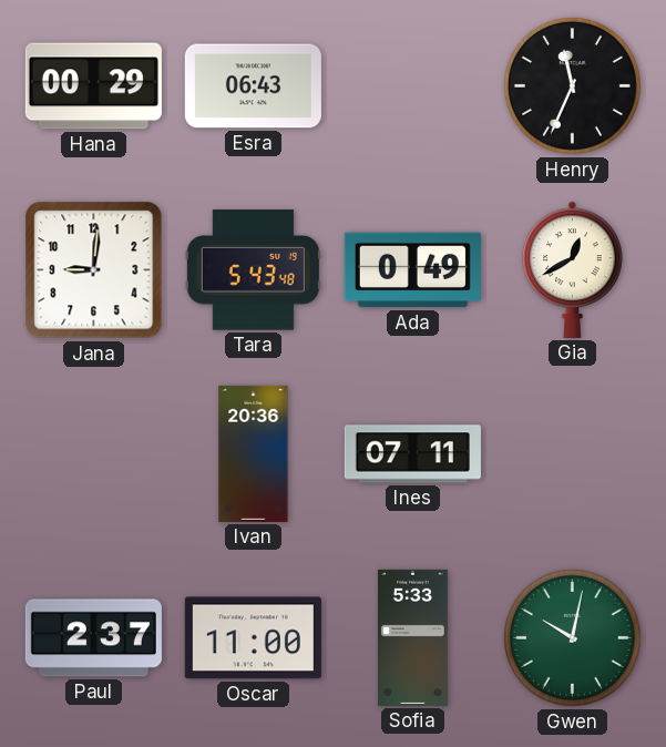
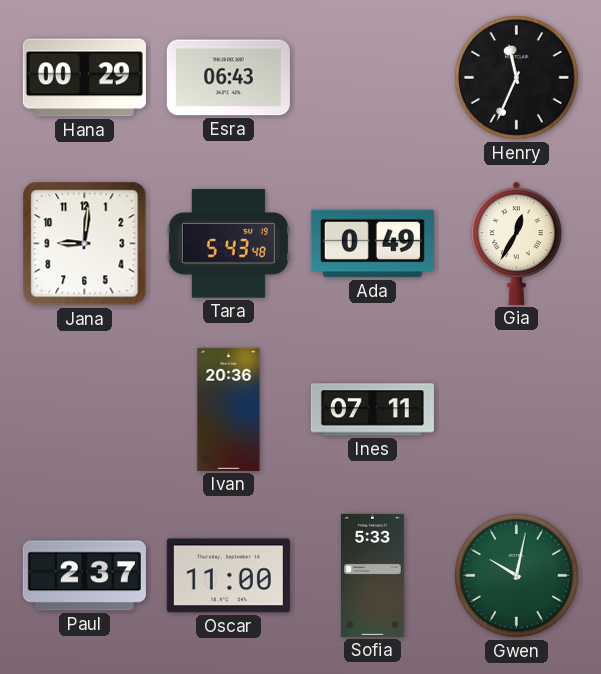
Gia: 12:40 -> 12:35 (517, 243)
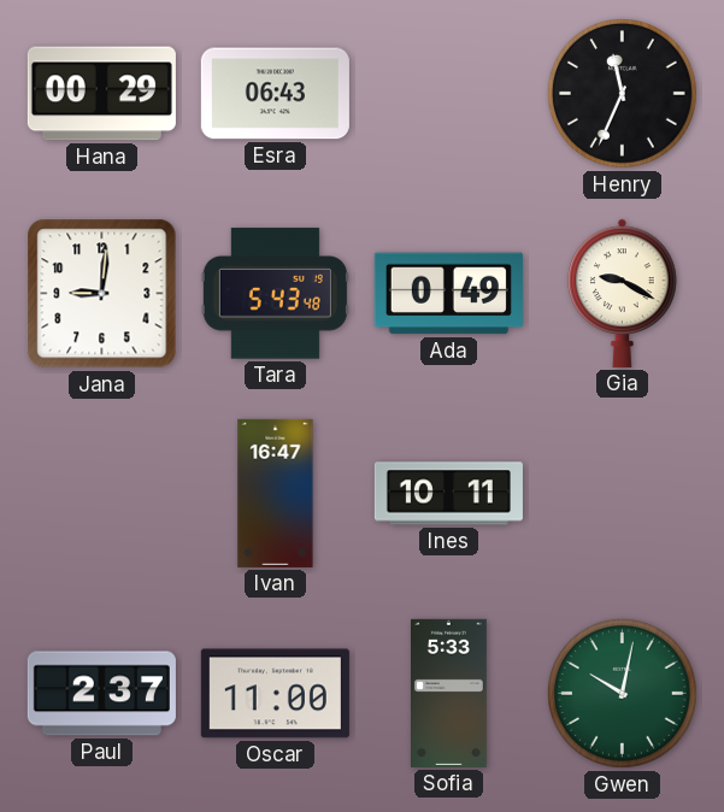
Gia: 12:35 -> 9:20 (623, 293)
Ivan: 20:36 -> 16:47 (276, 493)
Ines: 07:11 -> 10:11 (448, 494)
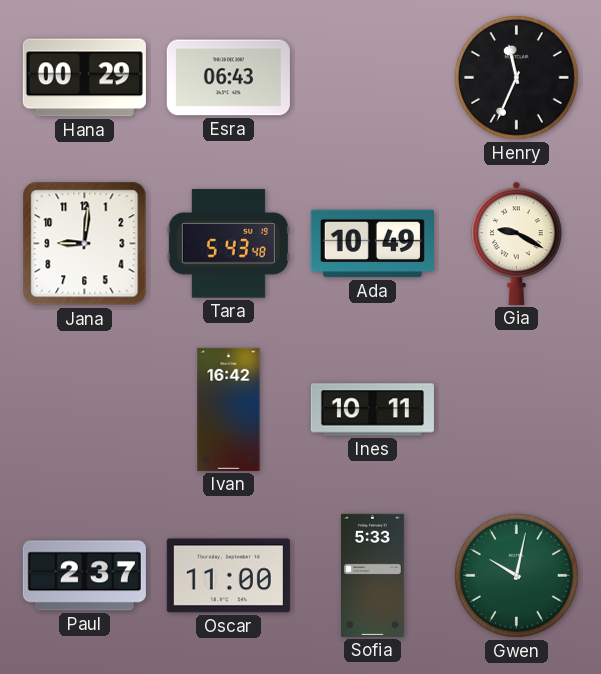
Ada: 0:49 -> 10:49 (372, 244)
Ivan: 16:47 -> 16:42 (229, 409)
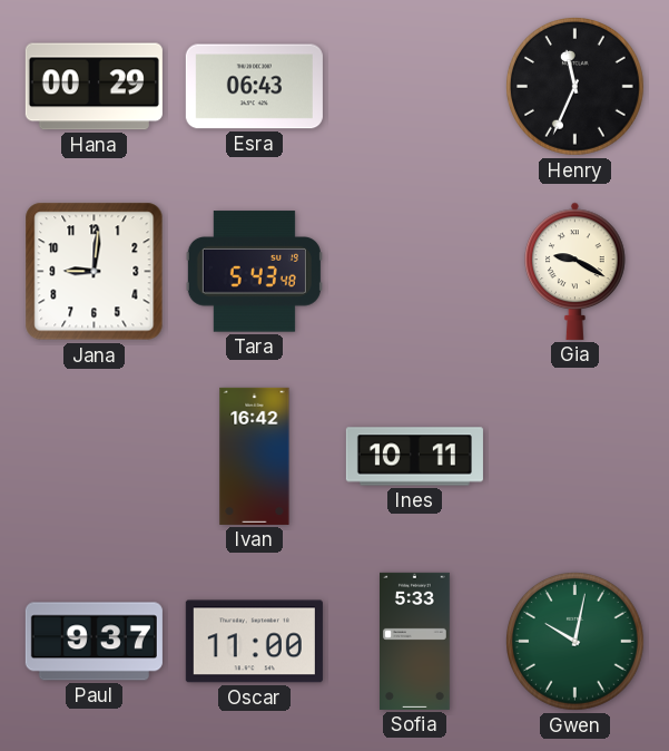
Ada: 10:49 -> none (372, 244)
Paul: 2:37 -> 9:37 (94, 642)
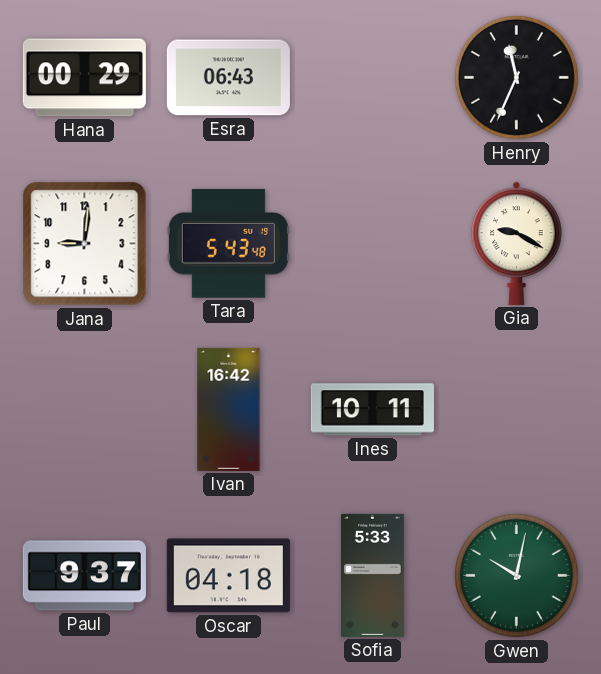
Oscar: 11:00 -> 04:18 (228, 576)
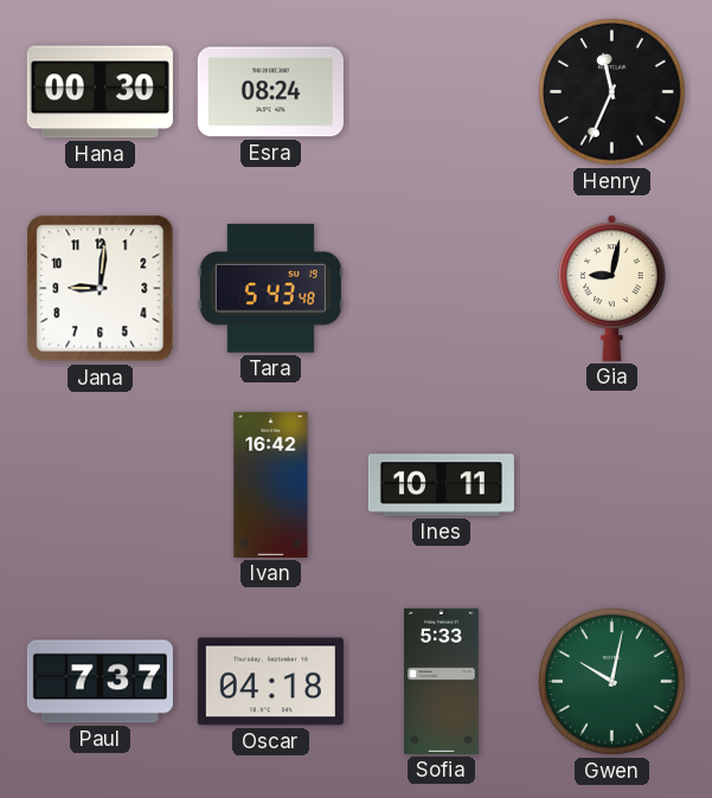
Hana: 00:29 -> 00:30 (100, 92)
Esra: 06:43 -> 08:24 (270, 92)
Gia: 9:20 -> 9:02 (612, 288)
Paul: 9:37 -> 7:37 (100, 682)
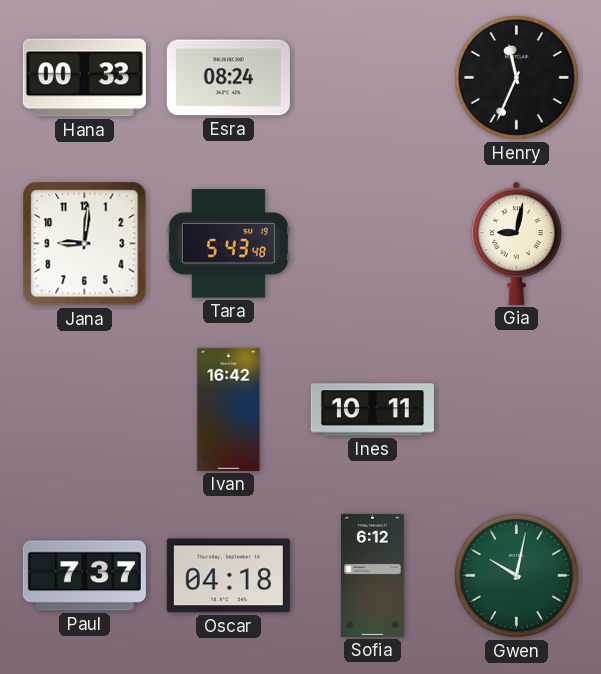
Hana: 00:30 -> 00:33 (84, 78)
Sofia: 5:33 -> 6:12 (373, 575)
